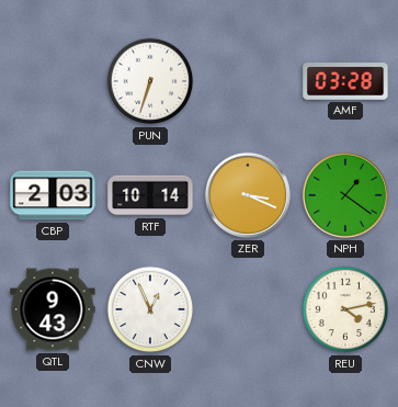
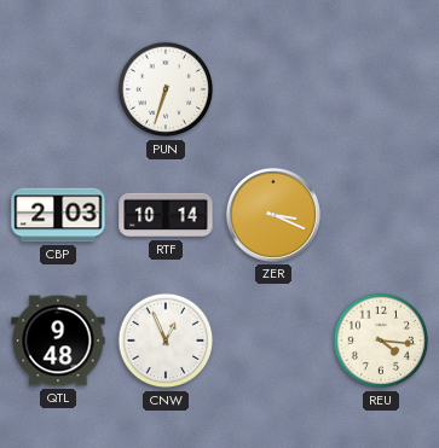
AMF: 03:28 -> none (345, 81)
NPH: 1:21 -> none (345, 195)
QTL: 9:43 -> 9:48 (58, 341)
REU: 4:13 -> 4:16 (381, 341)
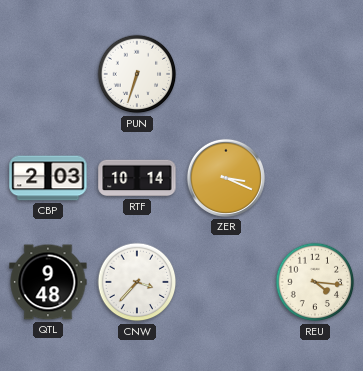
CNW: 12:56 -> 3:37 (137, 282)
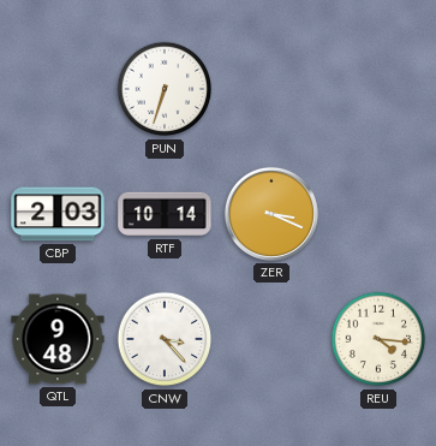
CNW: 3:37 -> 3:23 (165, 339)
